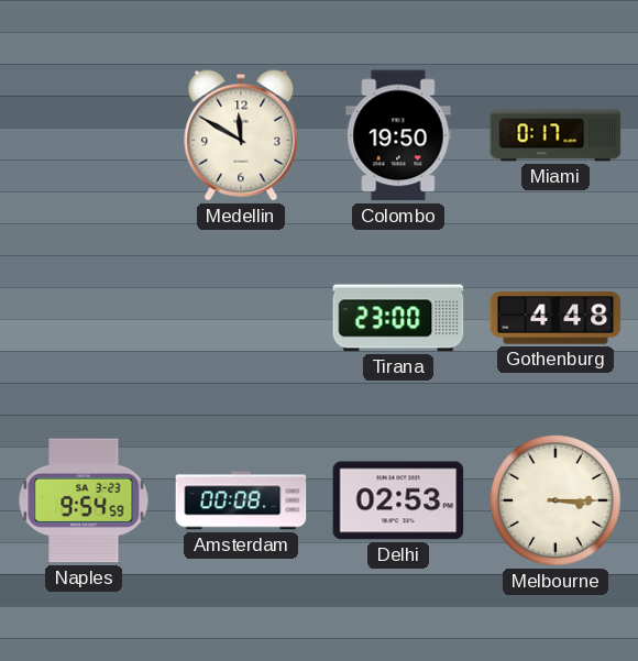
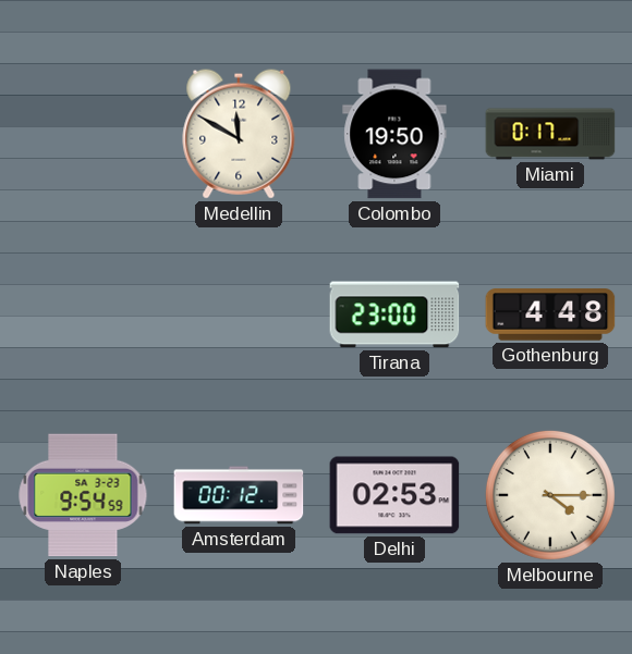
Amsterdam: 00:08 -> 00:12 (239, 495)
Melbourne: 3:15 -> 4:15 (550, 495)
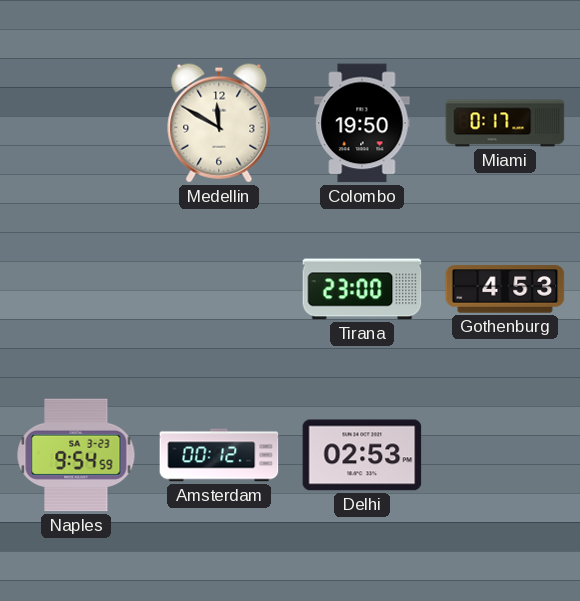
Gothenburg: 4:48 -> 4:53 (505, 289)
Melbourne: 4:15 -> none (550, 495)
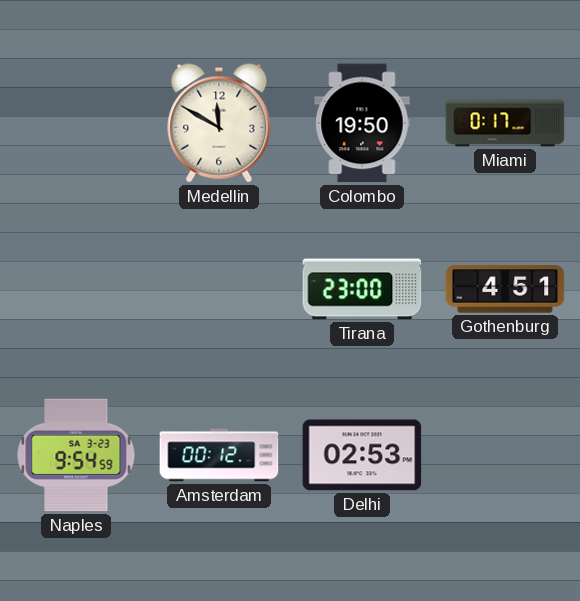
Gothenburg: 4:53 -> 4:51 (505, 289)
